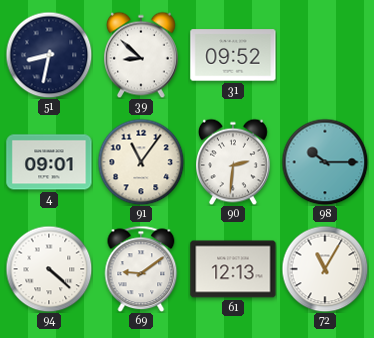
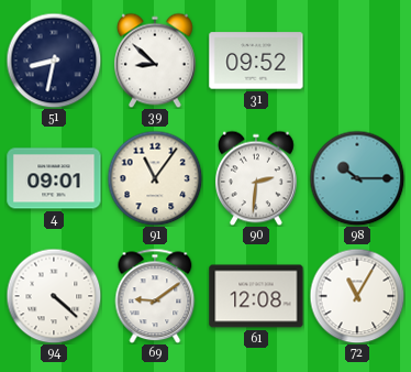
61: 12:13 -> 12:08 (256, 296)
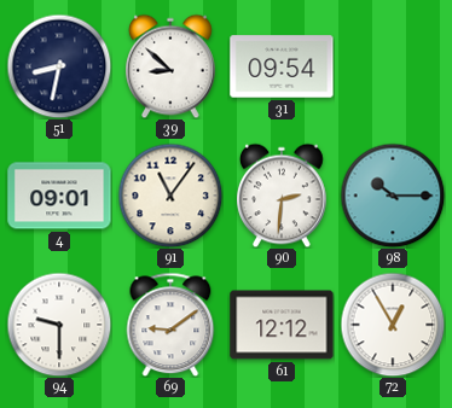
31: 09:52 -> 09:54 (282, 66)
94: 4:22 -> 9:30 (59, 325)
61: 12:08 -> 12:12 (282, 325)
72: 11:05 -> 12:55 (393, 325)
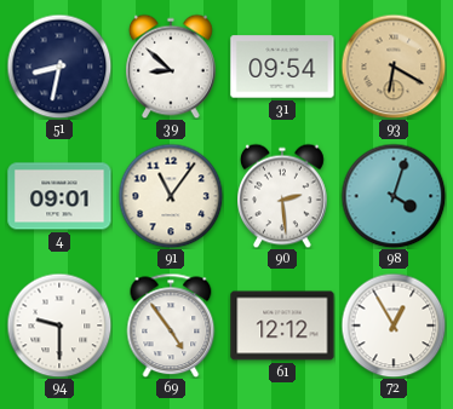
93: none -> 6:20 (394, 67)
90: 2:31 -> 2:29 (283, 196)
98: 10:15 -> 4:03 (394, 196)
69: 9:09 -> 4:54 (171, 326)
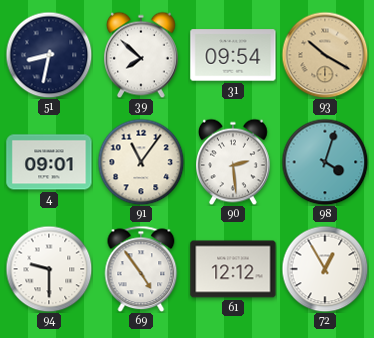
39: 8:52 -> 7:52 (142, 55)
93: 6:20 -> 10:20 (325, 55)
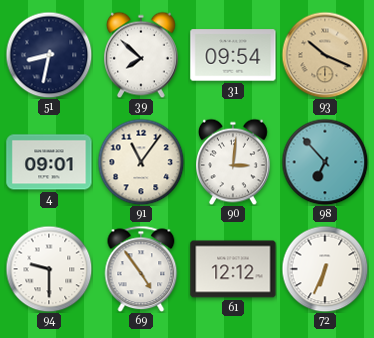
93: 10:20 -> 10:19 (325, 55)
90: 2:29 -> 3:01 (234, 162)
98: 4:03 -> 6:53 (325, 162)
72: 12:55 -> 6:34 (325, 269)
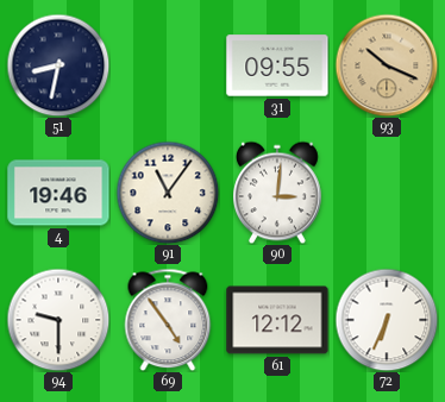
39: 7:52 -> none (142, 55)
31: 09:54 -> 09:55 (277, 65)
4: 09:01 -> 19:46 (58, 193)
98: 6:53 -> none (325, 162)
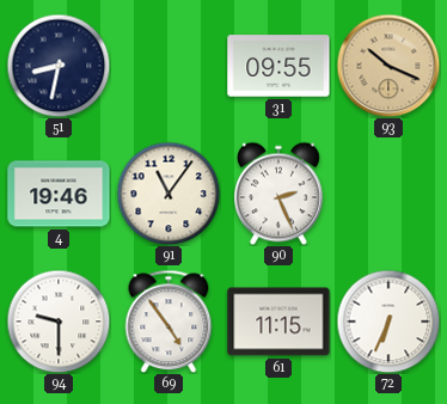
90: 3:01 -> 2:26 (280, 194)
61: 12:12 -> 11:15 (278, 322)
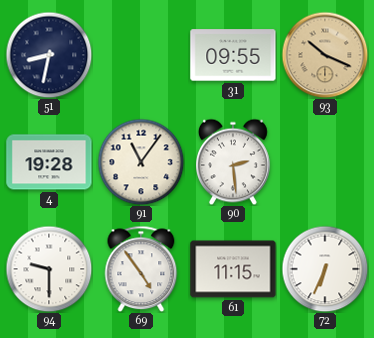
4: 19:46 -> 19:28 (49, 162)
90: 2:26 -> 2:29 (234, 162)
